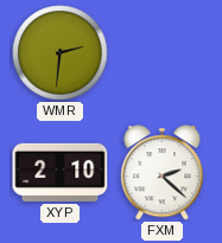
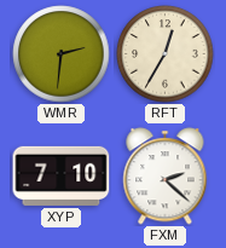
RFT: none -> 12:35 (166, 54)
XYP: 2:10 -> 7:10 (62, 175)
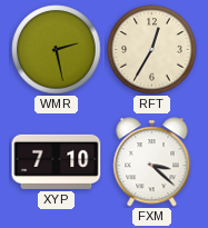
WMR: 2:31 -> 2:28 (57, 50)
FXM: 2:22 -> 3:22 (152, 162)
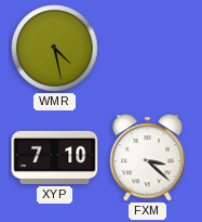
WMR: 2:28 -> 4:28 (55, 49)
RFT: 12:35 -> none (152, 50)
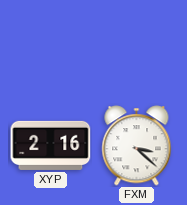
WMR: 4:28 -> none (55, 49)
XYP: 7:10 -> 2:16 (51, 145)
